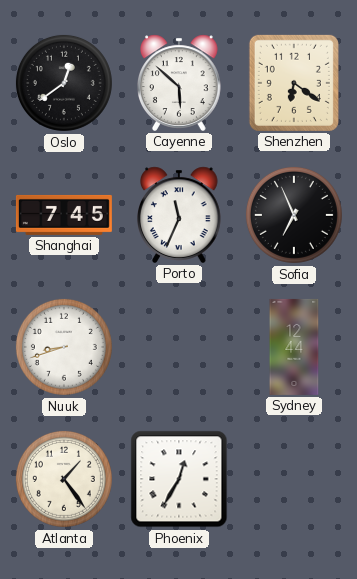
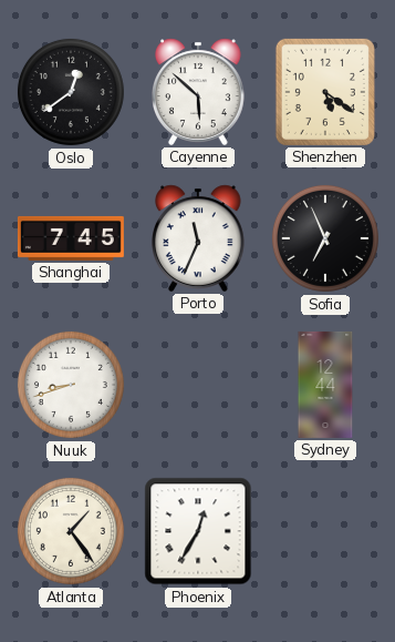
Shenzhen: 6:21 -> 5:21 (325, 92)
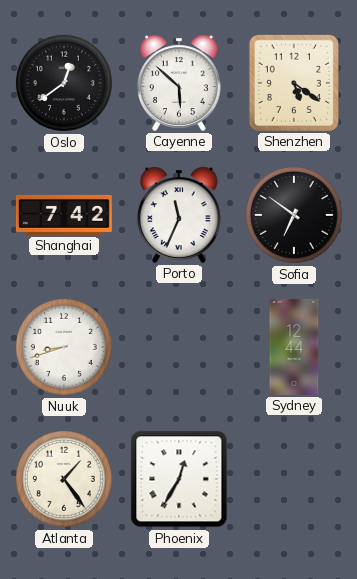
Shanghai: 7:45 -> 7:42 (64, 215)
Sofia: 6:56 -> 6:51 (294, 215)
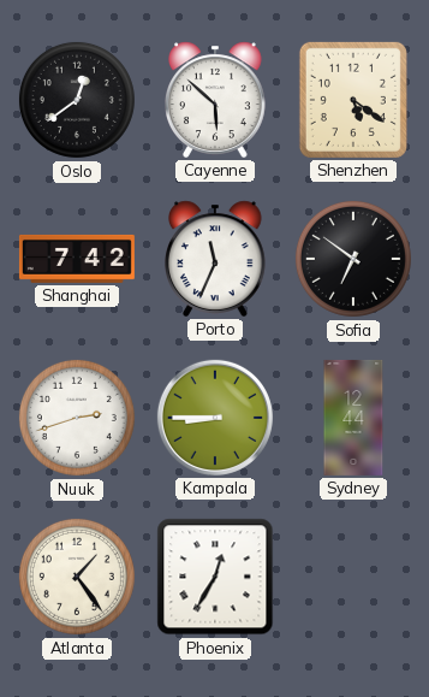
Nuuk: 8:42 -> 2:42 (77, 418)
Kampala: none -> 8:45 (215, 418)
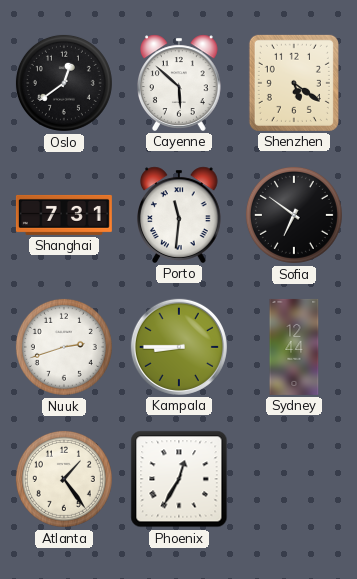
Shanghai: 7:42 -> 7:31 (64, 215)
Porto: 11:34 -> 11:31 (180, 215)
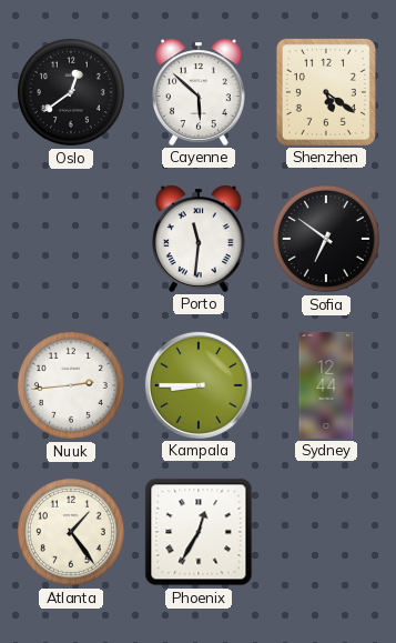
Shanghai: 7:31 -> none (64, 215)
Nuuk: 2:42 -> 2:44 (71, 385)
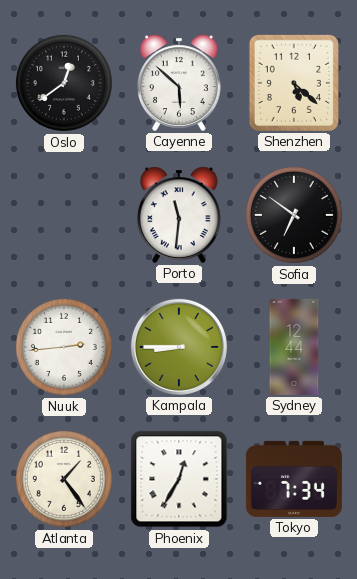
Shenzhen: 5:21 -> 5:22 (294, 83)
Tokyo: none -> 7:34 (294, 479)
